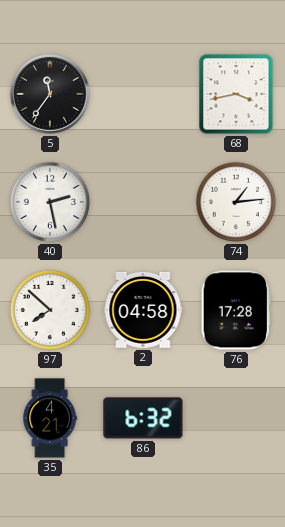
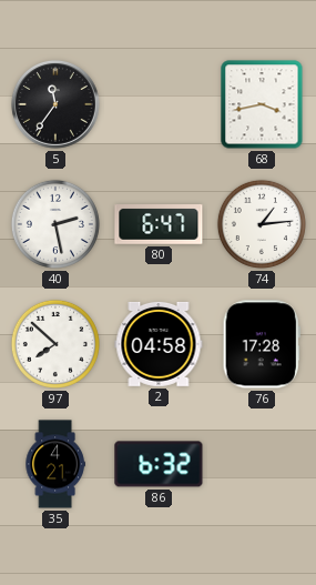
80: none -> 6:47 (159, 225)
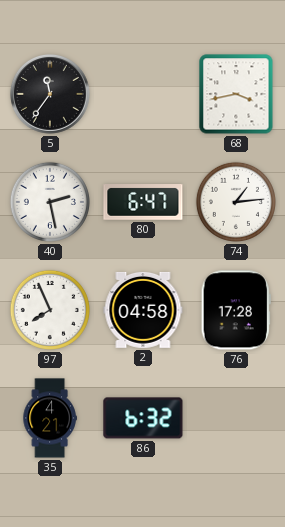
97: 7:52 -> 7:56 (50, 310)
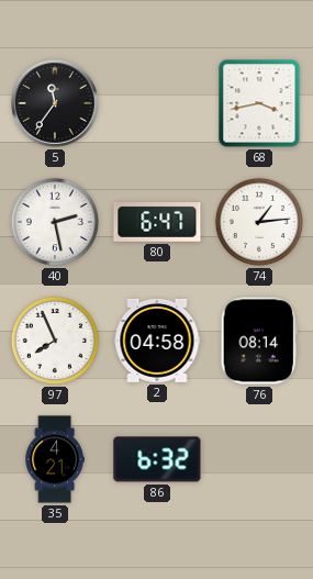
76: 17:28 -> 08:14 (259, 341)
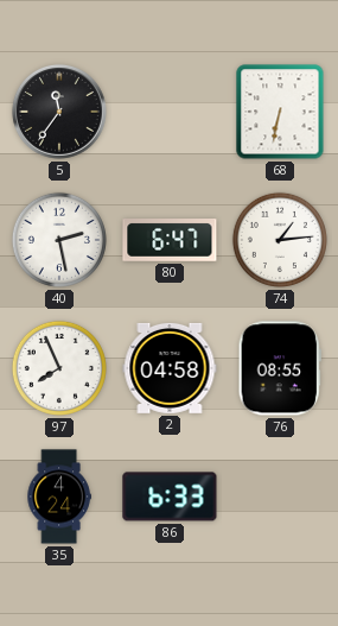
68: 3:43 -> 6:32 (280, 112)
76: 08:14 -> 08:55 (280, 368)
35: 4:21 -> 4:24 (59, 497)
86: 6:32 -> 6:33 (170, 497)
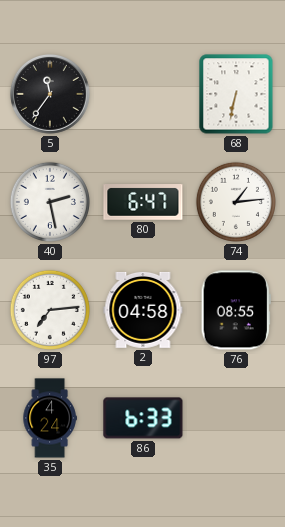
97: 7:56 -> 7:14 (50, 310)
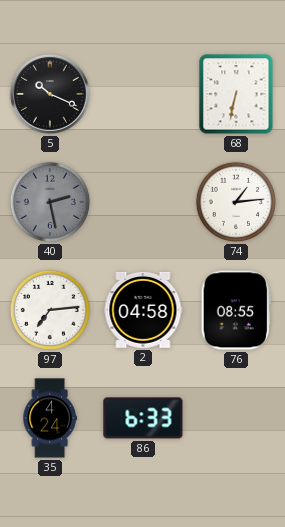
5: 11:36 -> 10:19 (50, 94)
40 dial: white -> grey (50, 202)
80: 6:47 -> none (143, 203)
